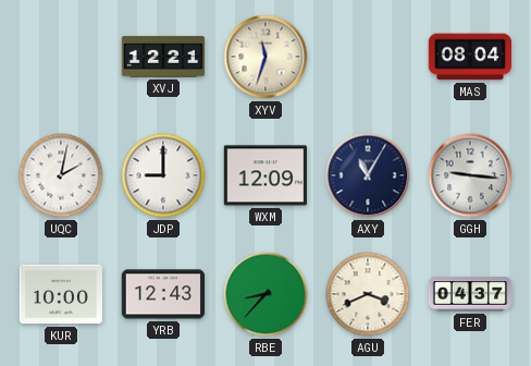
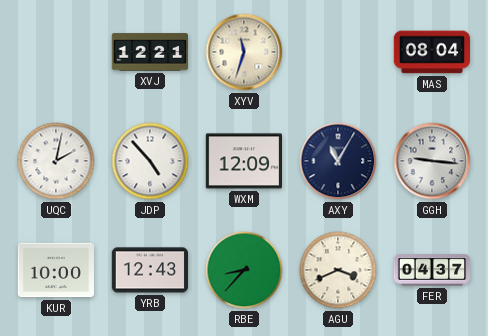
JDP: 9:00 -> 4:53 (150, 161)
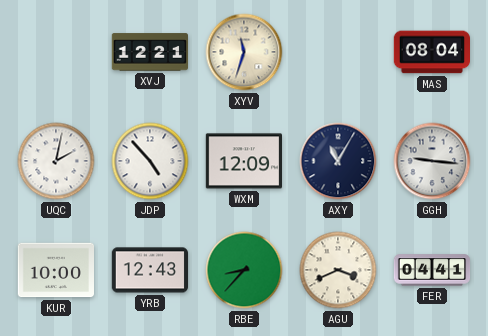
FER: 04:37 -> 04:41 (432, 270)
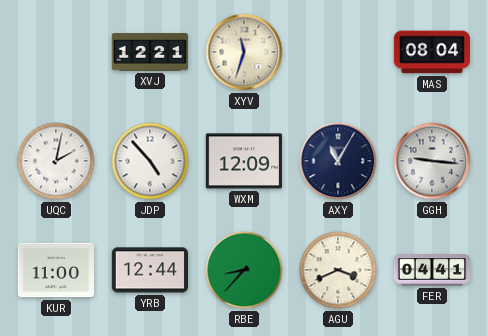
KUR: 10:00 -> 11:00 (55, 270)
YRB: 12:43 -> 12:44 (150, 270)
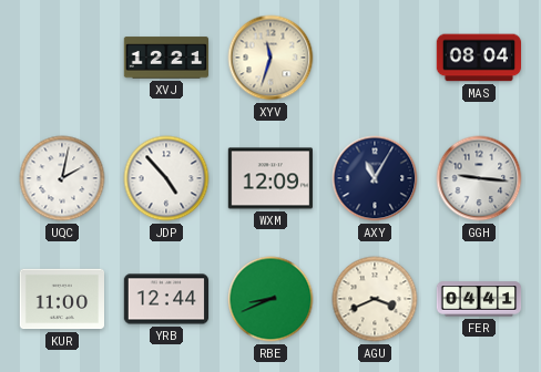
RBE: 8:37 -> 8:41 (270, 299)
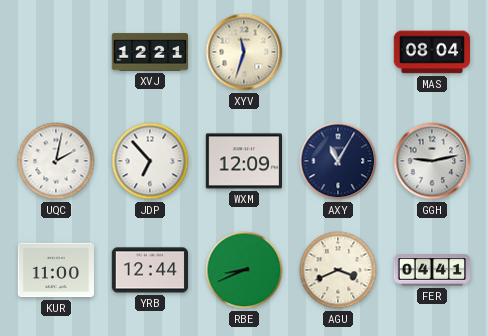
JDP: 4:53 -> 6:53 (150, 161)
GGH: 9:16 -> 9:13 (432, 161)
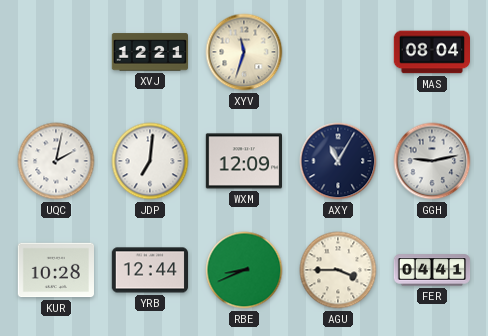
JDP: 6:53 -> 7:01 (150, 161)
KUR: 11:00 -> 10:28 (55, 270)
AGU: 3:41 -> 3:45 (338, 270)
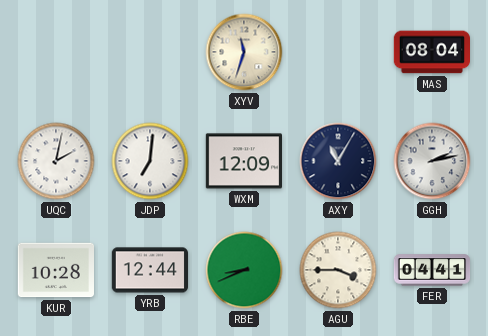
XVJ: 12:21 -> none (150, 52)
GGH: 9:13 -> 2:13 (432, 161)
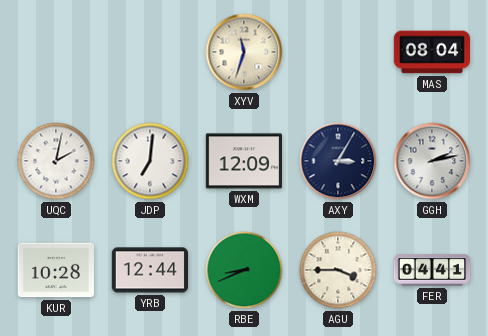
AXY: 11:05 -> 3:05 (338, 161)
